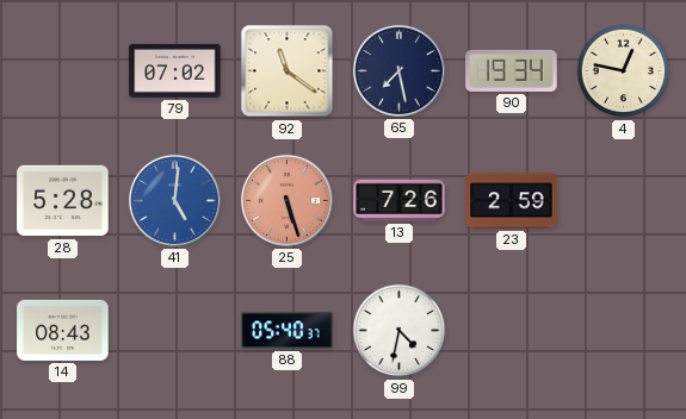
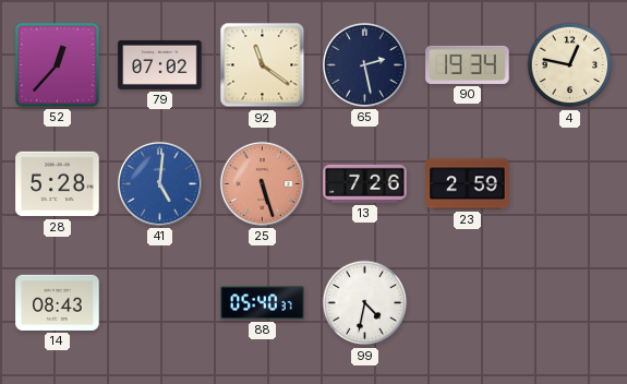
52: none -> 12:37 (58, 65)
65: 7:28 -> 2:28 (364, 64)
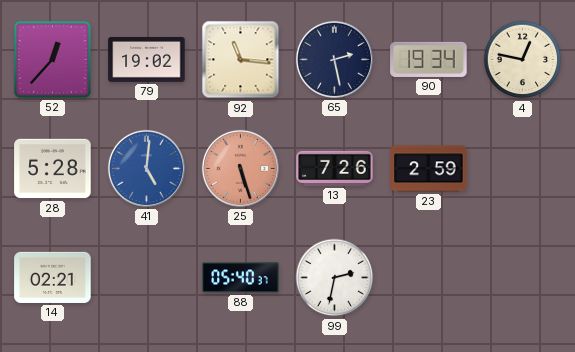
79: 07:02 -> 19:02 (147, 59)
92: 11:21 -> 11:16 (241, 60)
14: 08:43 -> 02:21 (53, 277)
99: 4:32 -> 2:32 (335, 278)
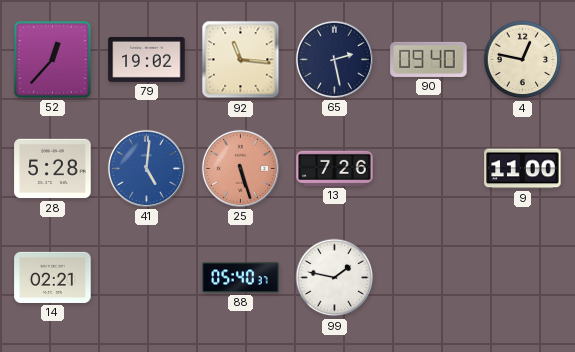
90: 19:34 -> 09:40 (429, 59)
23: 2:59 -> none (429, 169)
9: none -> 11:00 (523, 169)
99: 2:32 -> 1:47 (335, 278)
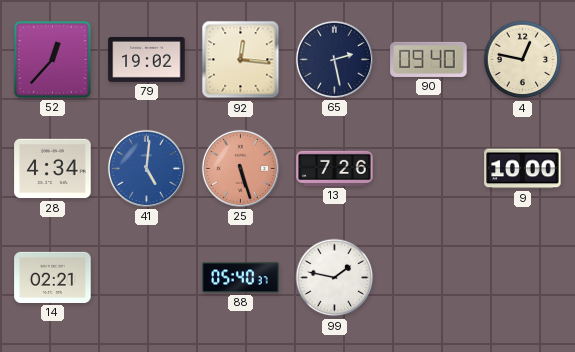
92: 11:16 -> 12:16 (241, 60)
28: 5:28 -> 4:34 (53, 169)
9: 11:00 -> 10:00 (523, 169)
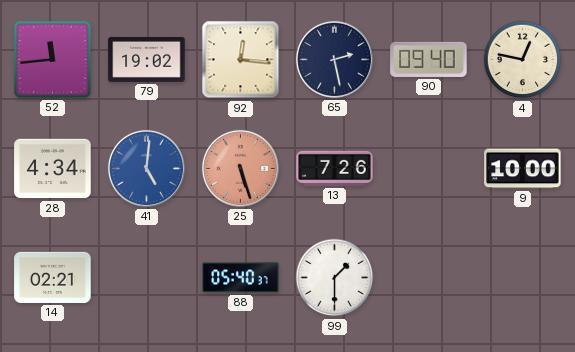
52: 12:37 -> 11:44 (53, 60)
99: 1:47 -> 1:30 (335, 278)
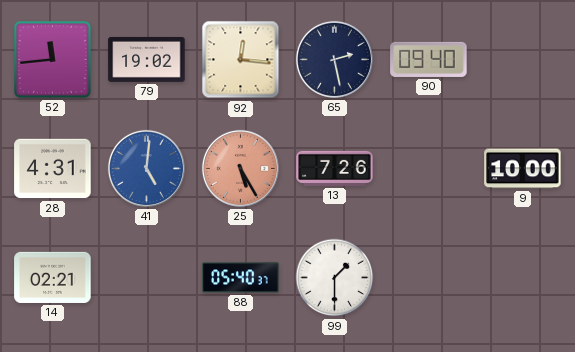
4: 12:47 -> none (523, 60)
28: 4:34 -> 4:31 (53, 169)
25: 5:27 -> 5:25 (240, 168)
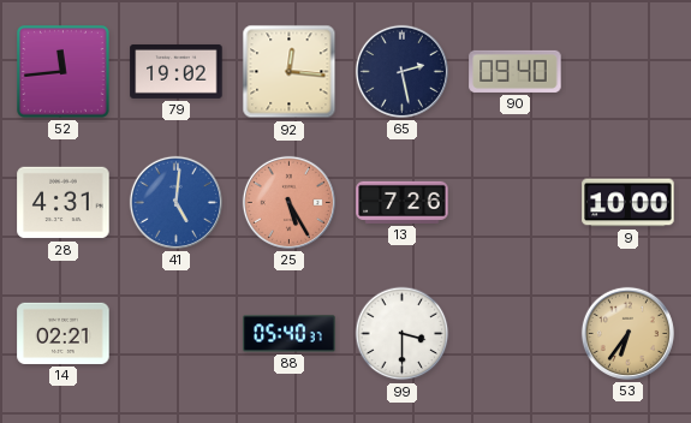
99: 1:30 -> 3:30 (403, 334)
53: none -> 6:36 (627, 333)
